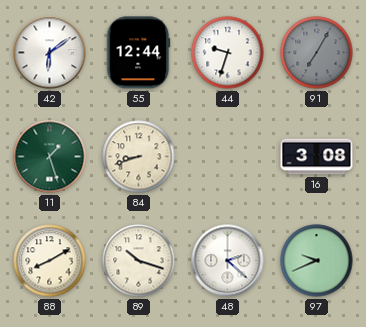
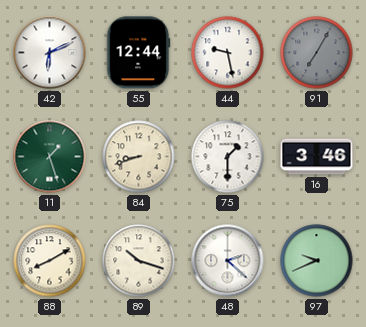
42: 6:09 -> 6:11 (50, 53)
44: 9:33 -> 9:28 (228, 53)
75: none -> 1:30 (228, 157)
16: 3:08 -> 3:46 (317, 157)
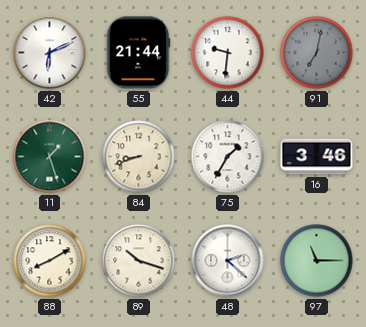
55: 12:44 -> 21:44 (138, 53)
44: 9:28 -> 9:31 (228, 53)
91: 7:05 -> 7:02 (317, 53)
75: 1:30 -> 1:35 (228, 157)
97: 9:41 -> 11:15 (317, 261)
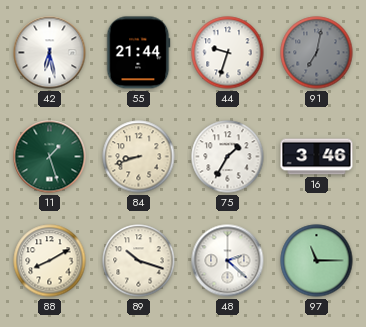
42: 6:11 -> 6:28 (50, 53)
44: 9:31 -> 9:33 (228, 53)
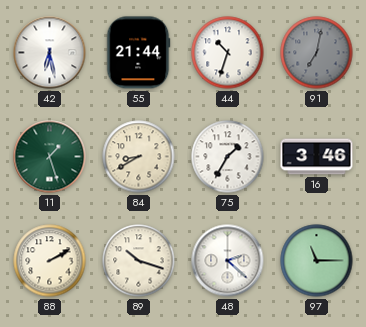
44: 9:33 -> 10:33 (228, 53)
84: 8:42 -> 8:40 (139, 157)
88: 8:10 -> 2:10 (50, 261)
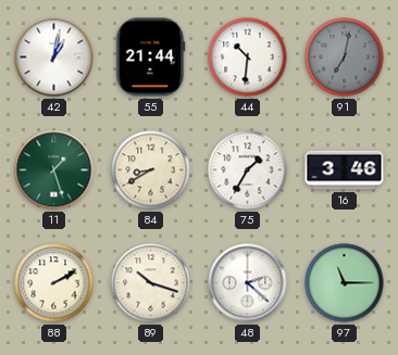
42: 6:28 -> 1:02 (54, 58)
44: 10:33 -> 10:31 (248, 58)
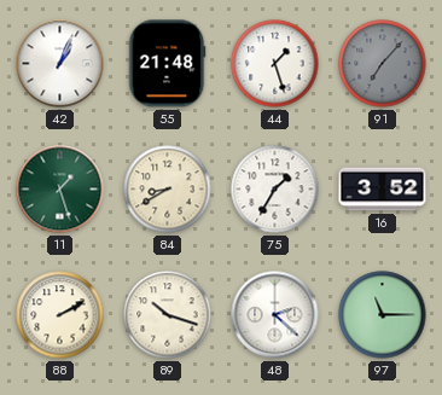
42: 1:02 -> 1:04 (60, 64)
55: 21:44 -> 21:48 (167, 64)
44: 10:31 -> 1:27 (275, 64)
91: 7:02 -> 7:07 (383, 64)
16: 3:46 -> 3:52 (383, 190)
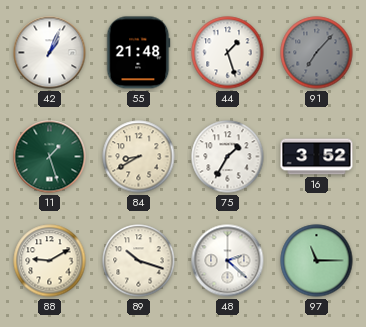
88: 2:10 -> 9:10 (50, 261)
